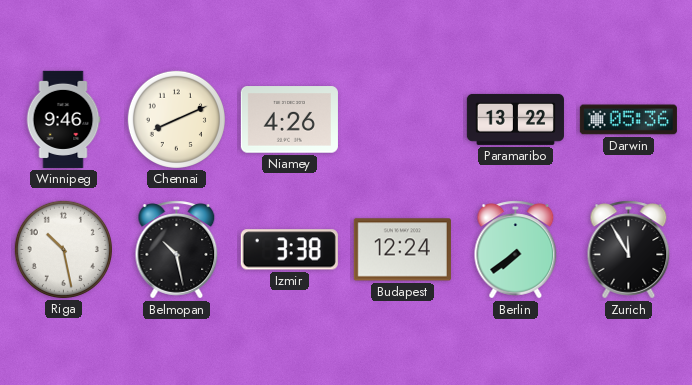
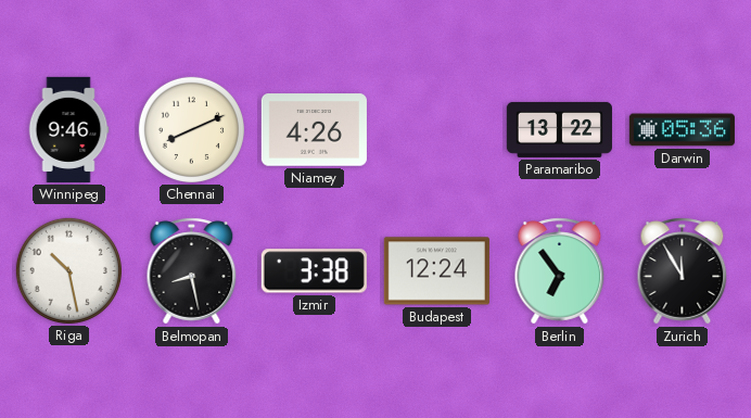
Belmopan: 10:28 -> 8:28 (192, 271)
Berlin: 7:39 -> 6:54 (560, 271)
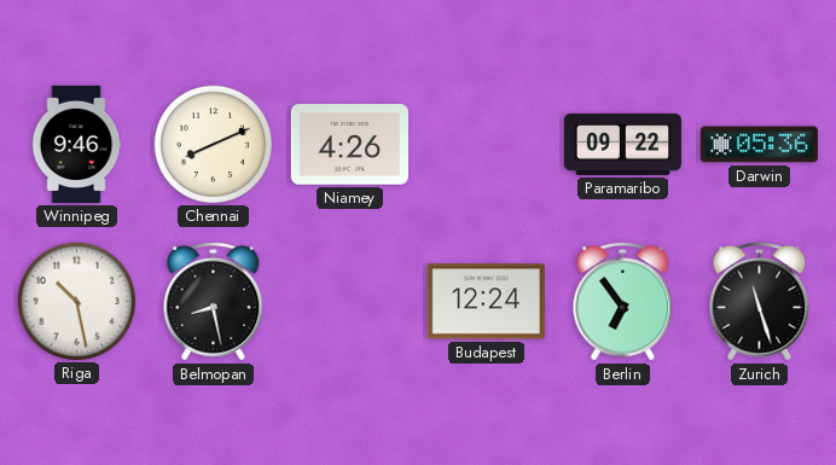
Paramaribo: 13:22 -> 09:22 (622, 144)
Izmir: 3:38 -> none (314, 271)
Zurich: 11:55 -> 11:27 (760, 302)
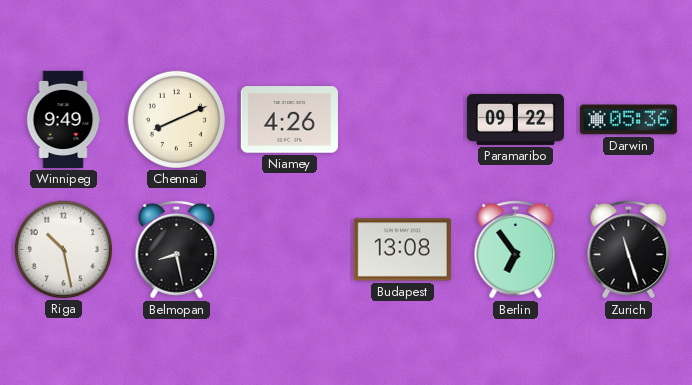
Winnipeg: 9:46 -> 9:49 (63, 119)
Budapest: 12:24 -> 13:08 (402, 250)
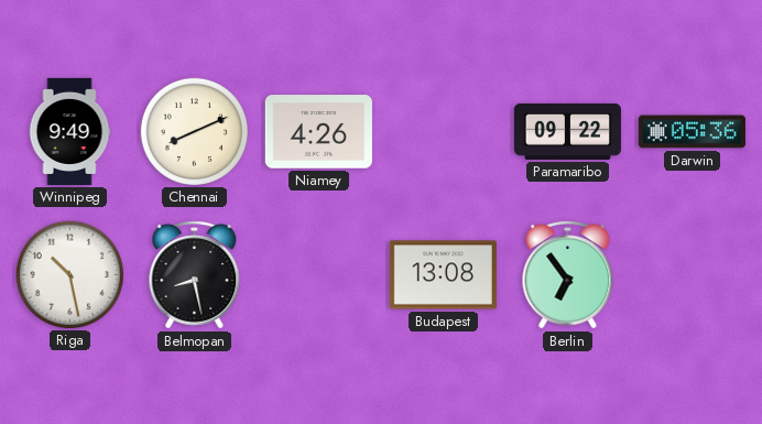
Zurich: 11:27 -> none (629, 250)
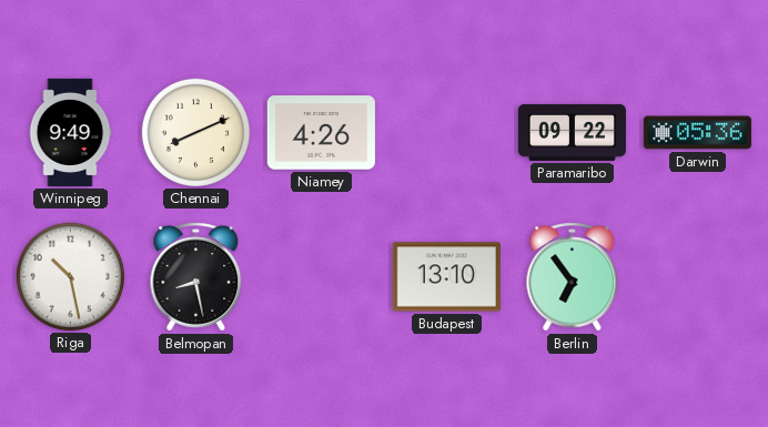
Budapest: 13:08 -> 13:10 (446, 277)
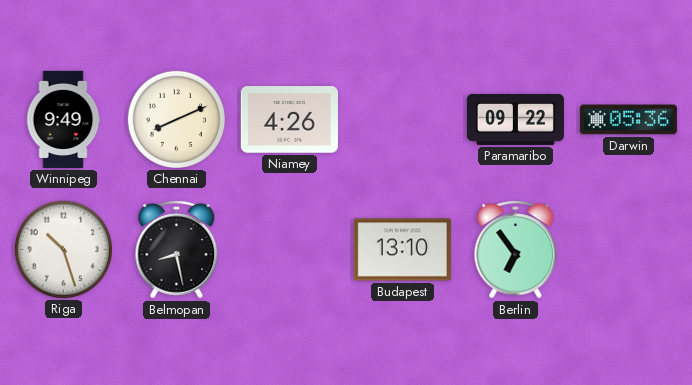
Riga: 10:28 -> 10:27 (63, 249)
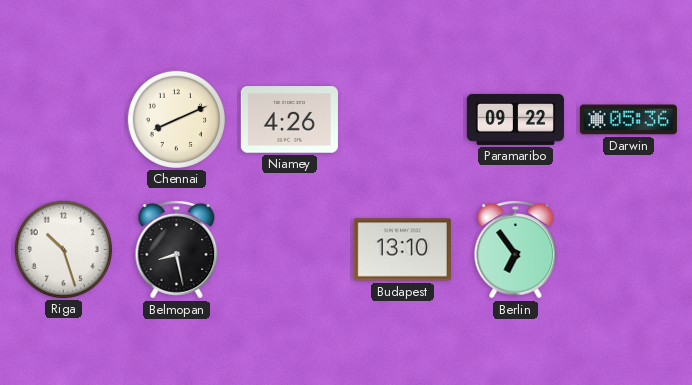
Winnipeg: 9:49 -> none (63, 119)
